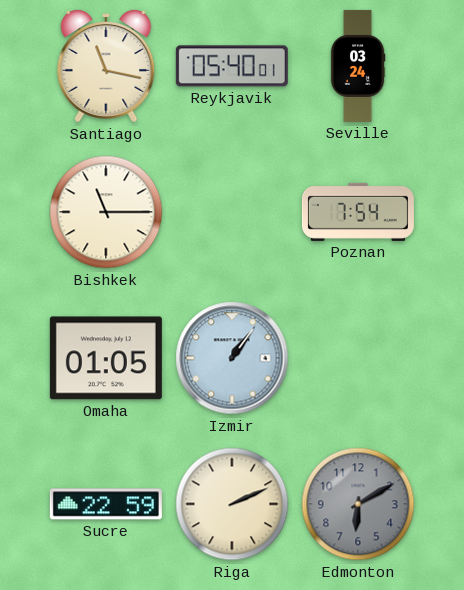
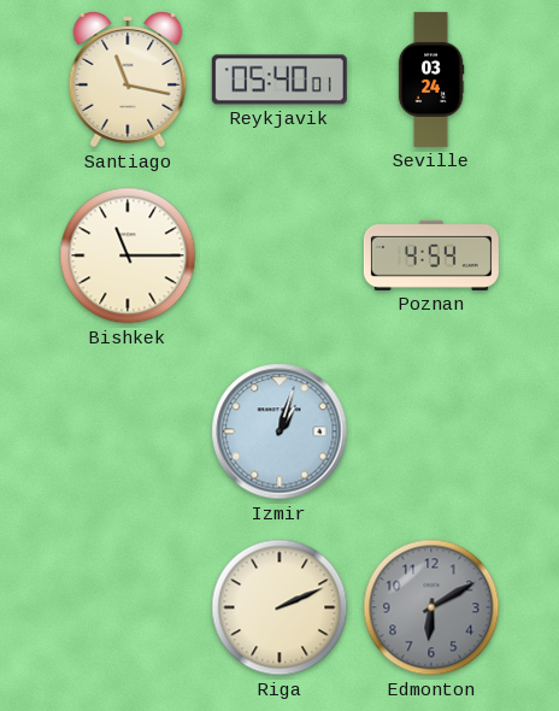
Poznan: 7:54 -> 4:54 (431, 255)
Omaha: 01:05 -> none (106, 358)
Izmir: 1:06 -> 1:03 (279, 431)
Sucre: 22:59 -> none (106, 504)
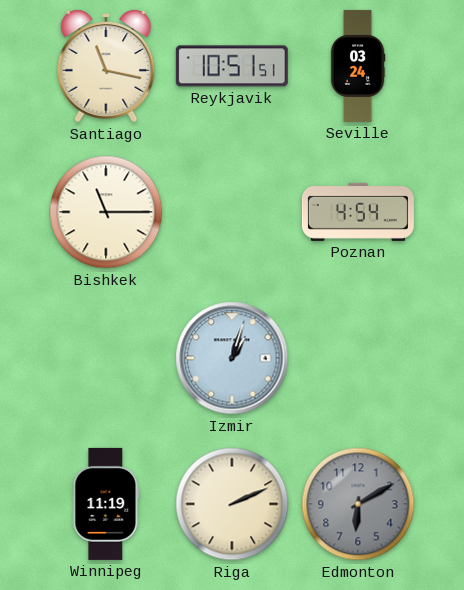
Reykjavik: 05:40 -> 10:51 (232, 66)
Winnipeg: none -> 11:19 (106, 504)
